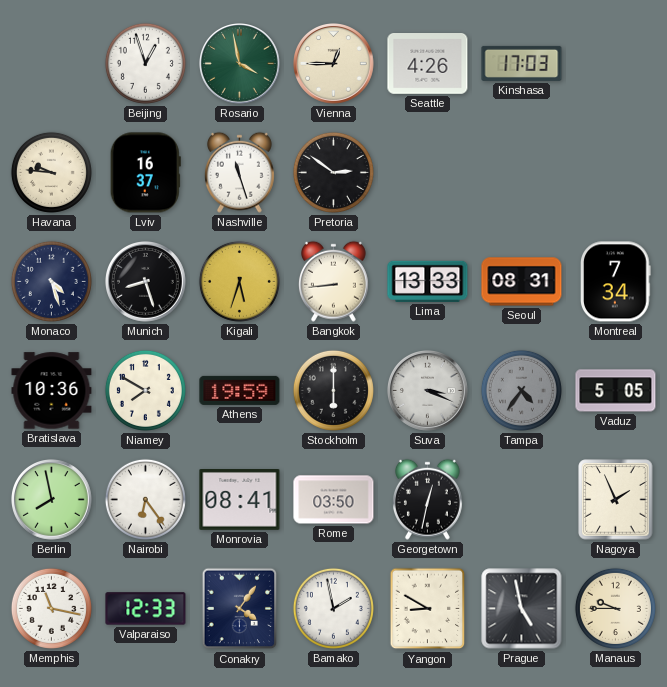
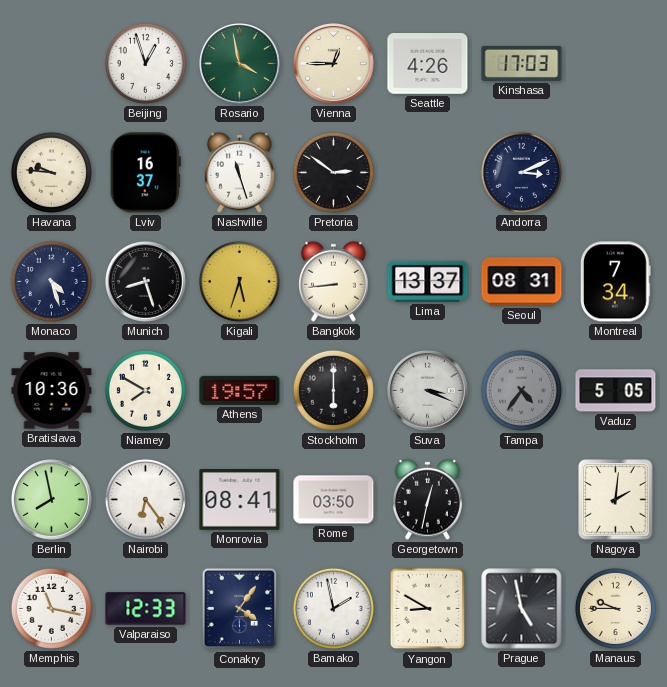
Andorra: none -> 3:11 (521, 172)
Lima: 13:33 -> 13:37 (428, 281)
Athens: 19:59 -> 19:57 (240, 390)
Nagoya: 1:56 -> 2:01 (616, 500)
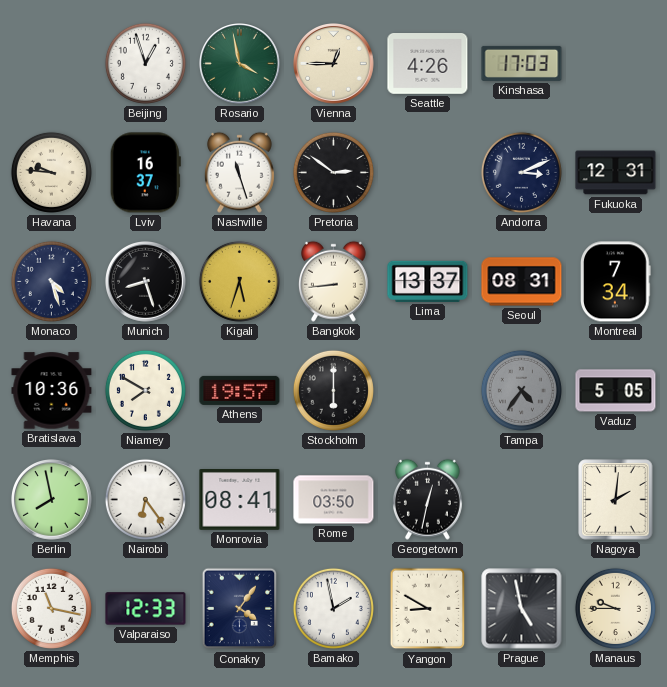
Fukuoka: none -> 12:31 (616, 173)
Suva: 3:19 -> none (428, 391)
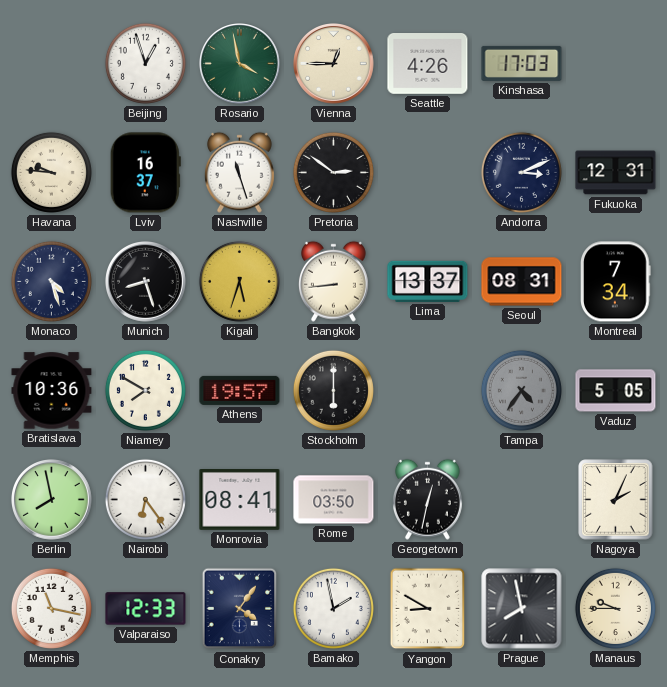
Nagoya: 2:01 -> 2:04 (616, 500)
Prague: 4:58 -> 7:58 (522, 609)
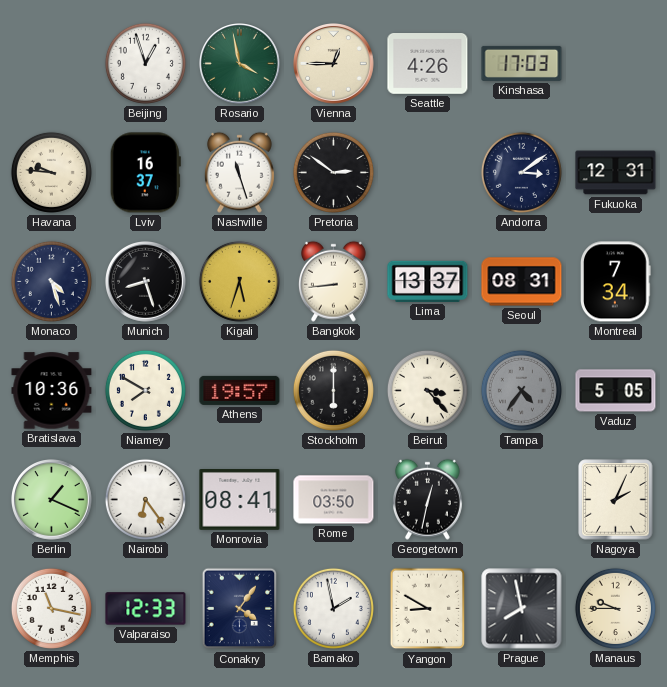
Andorra: 3:11 -> 3:09 (521, 172)
Beirut: none -> 3:23 (427, 390)
Berlin: 7:58 -> 1:19 (52, 500)
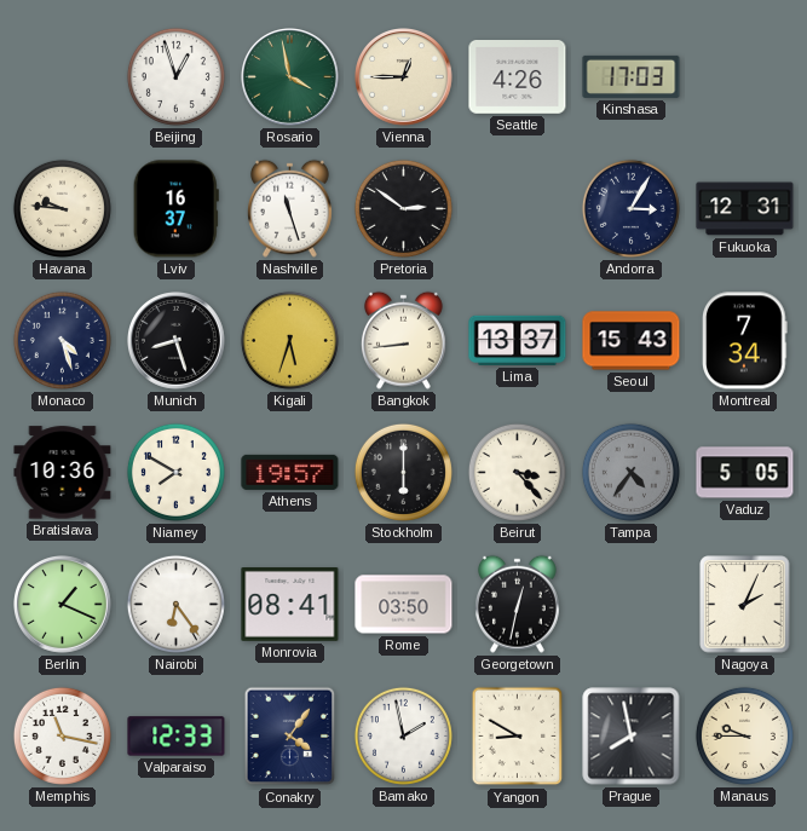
Andorra: 3:09 -> 3:05 (630, 208)
Seoul: 08:31 -> 15:43 (632, 341)
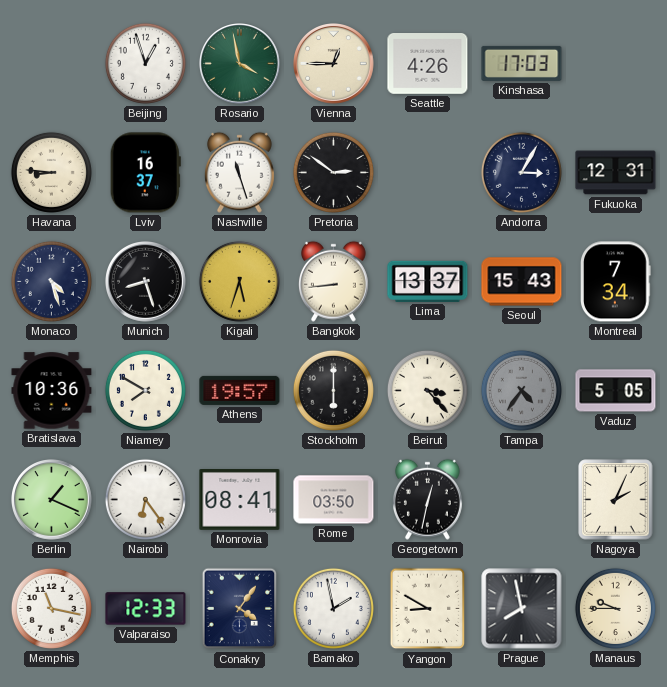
Havana: 9:46 -> 8:46 (51, 172)
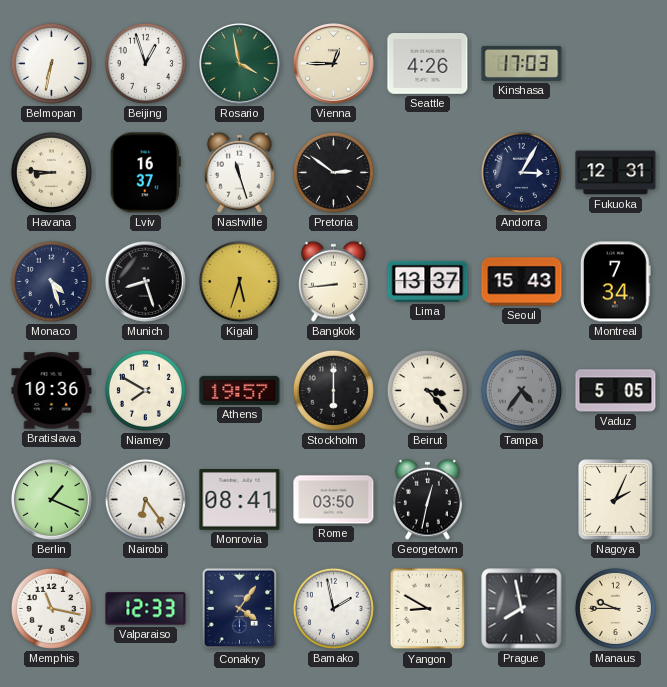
Belmopan: none -> 6:32 (51, 63)
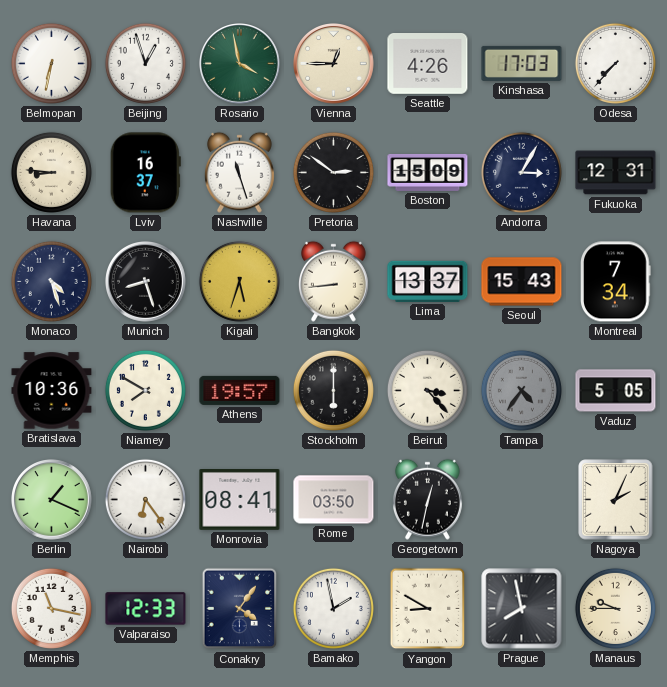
Odesa: none -> 7:37 (615, 63)
Boston: none -> 15:09 (428, 172)
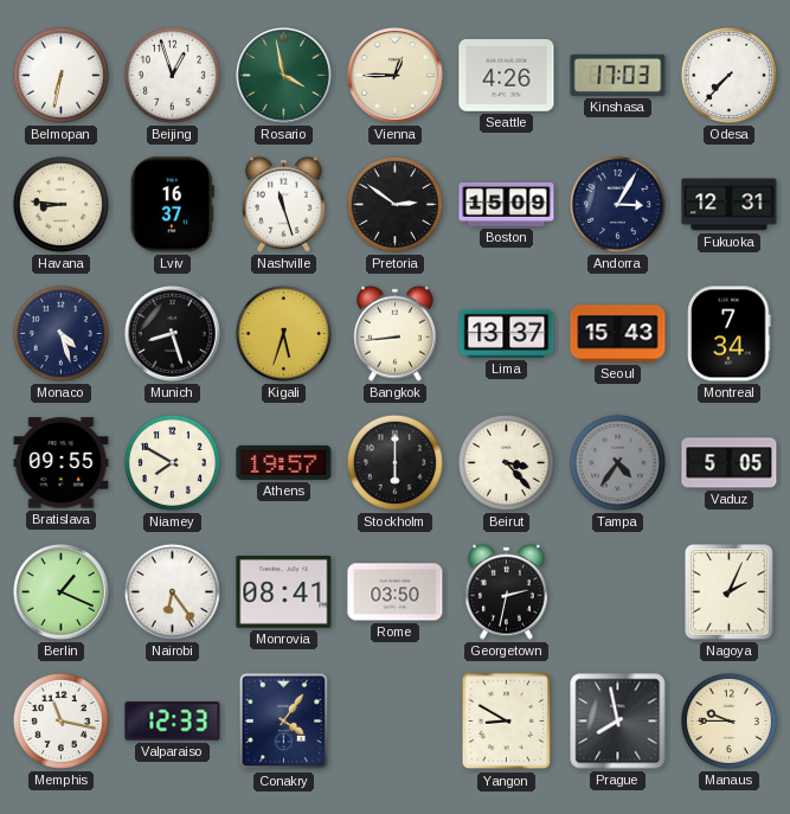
Bratislava: 10:36 -> 09:55 (62, 463)
Georgetown: 12:32 -> 2:32 (506, 591)
Bamako: 1:58 -> none (333, 608)
